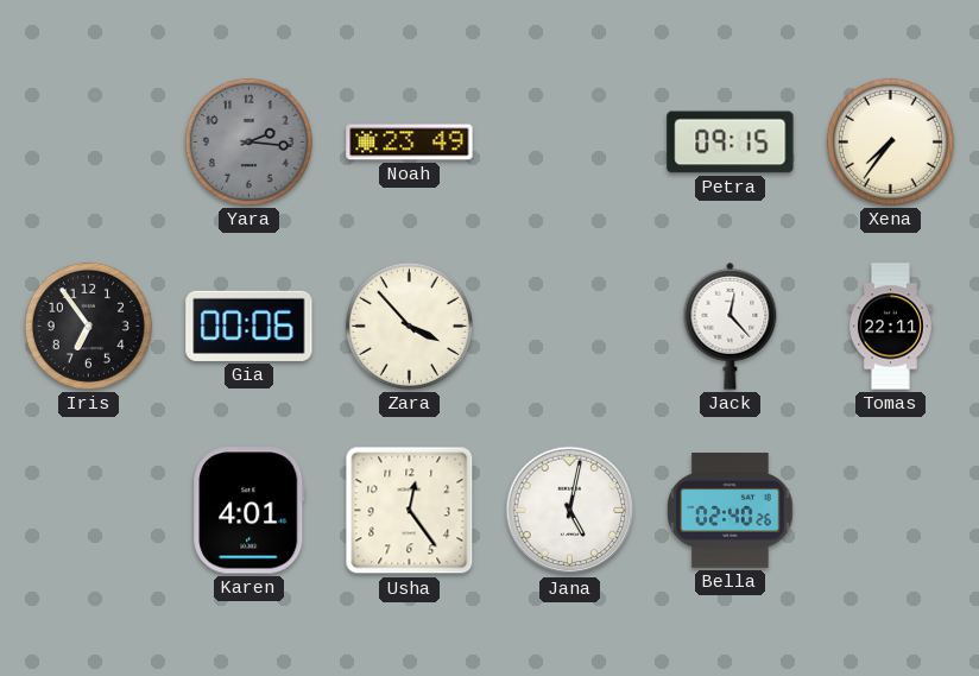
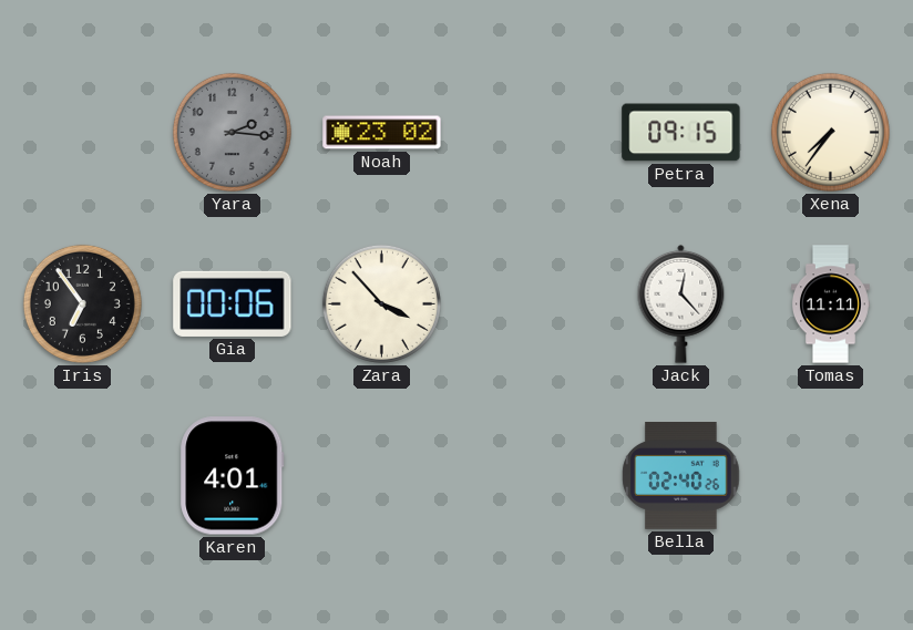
Noah: 23:49 -> 23:02 (382, 133)
Tomas: 22:11 -> 11:11 (831, 304)
Usha: 12:24 -> none (410, 511)
Jana: 5:02 -> none (570, 511)
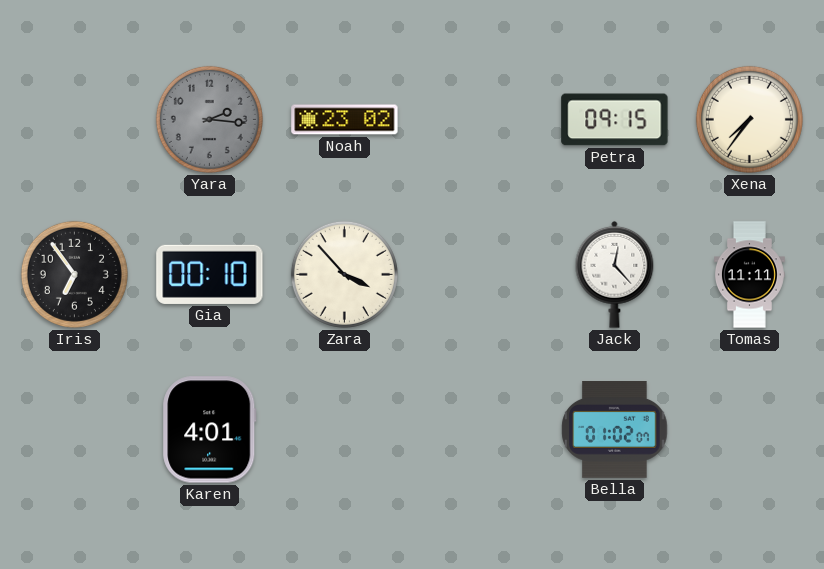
Gia: 00:06 -> 00:10 (210, 274)
Bella: 02:40 -> 01:02 (615, 430)
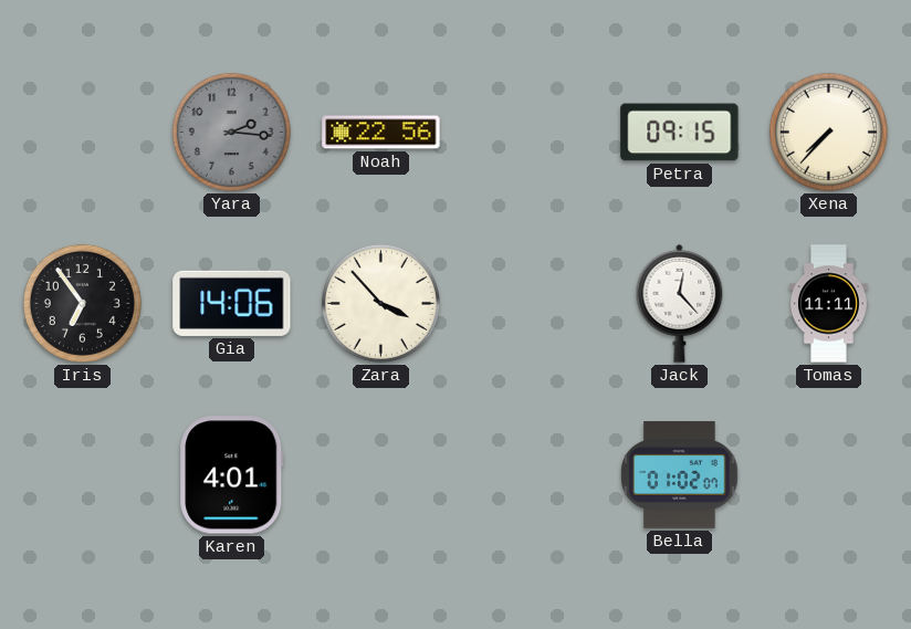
Noah: 23:02 -> 22:56 (381, 133)
Xena: 7:36 -> 7:37 (828, 132)
Gia: 00:10 -> 14:06 (232, 303)
